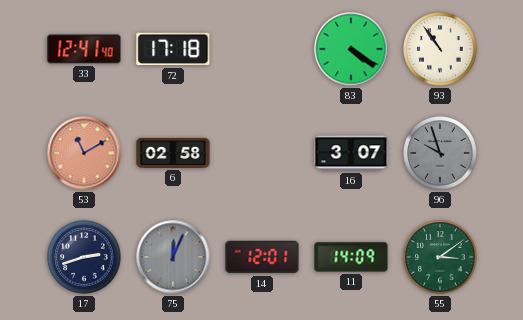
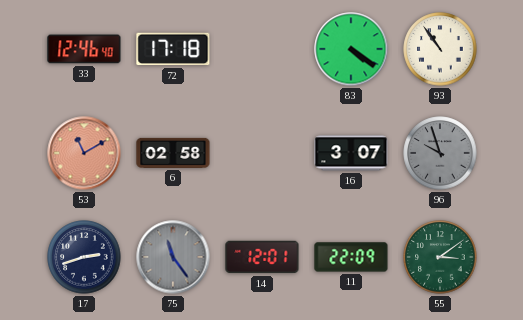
33: 12:41 -> 12:46 (84, 49)
75: 12:04 -> 11:24 (173, 257)
11: 14:09 -> 22:09 (351, 257)
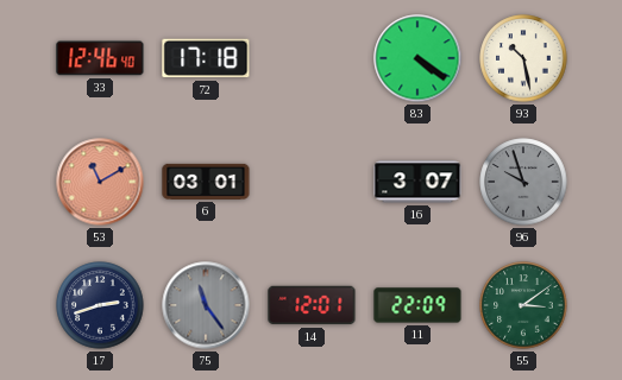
93: 10:54 -> 10:28 (523, 58)
6: 02:58 -> 03:01 (206, 182)
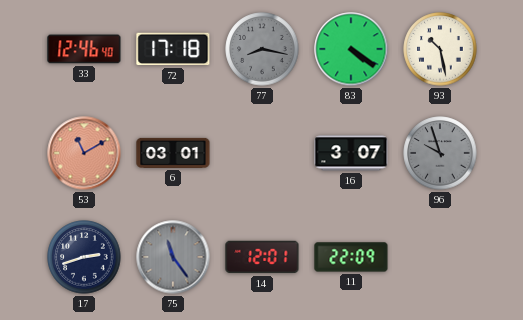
77: none -> 8:17 (262, 49)
55: 3:09 -> none (523, 305)
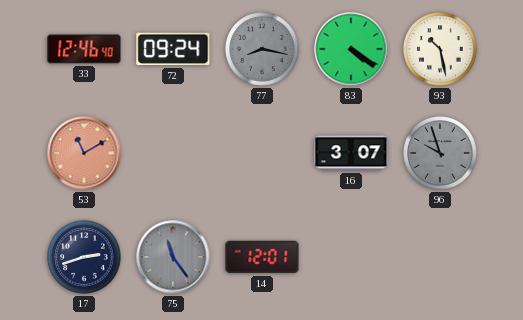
72: 17:18 -> 09:24 (173, 49)
6: 03:01 -> none (173, 153)
11: 22:09 -> none (351, 257)
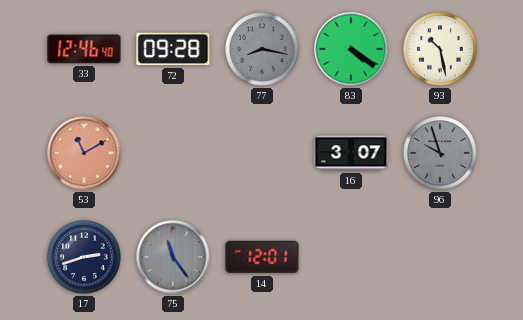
72: 09:24 -> 09:28 (173, 49)
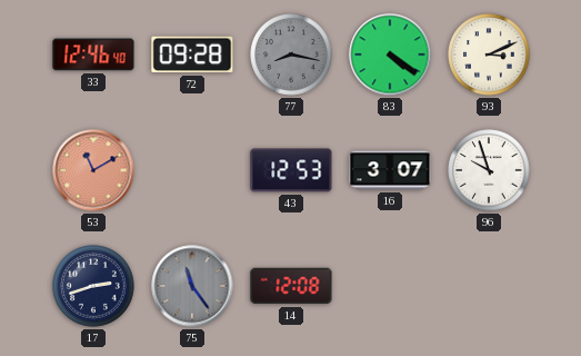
93: 10:28 -> 3:11 (489, 55)
43: none -> 12:53 (291, 170)
96 dial: grey -> white (489, 170)
14: 12:01 -> 12:08 (291, 286)
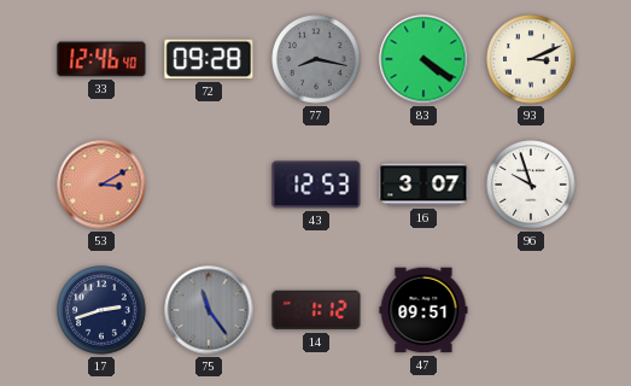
53: 11:10 -> 3:10 (101, 185)
14: 12:08 -> 1:12 (316, 310)
47: none -> 09:51 (423, 310)
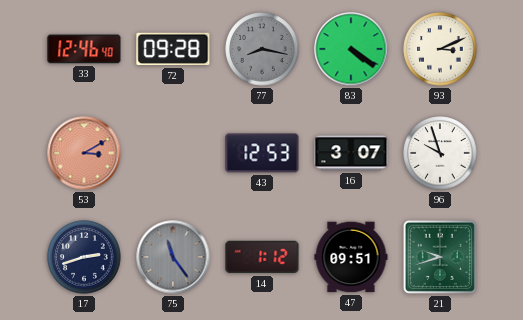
21: none -> 9:42 (440, 257)
